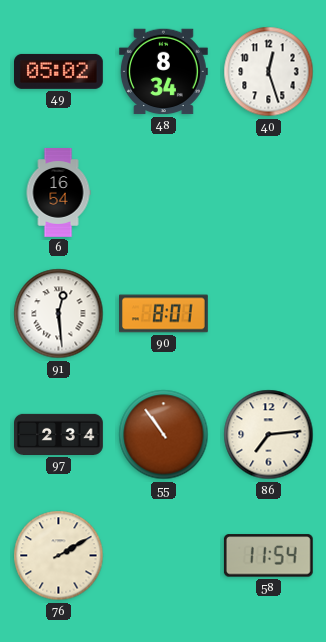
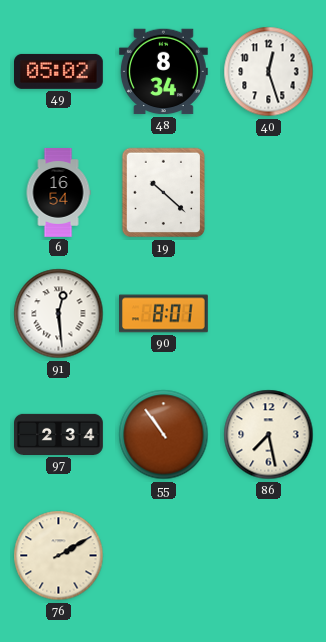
19: none -> 10:22 (164, 193)
86: 7:14 -> 7:28 (269, 435)
58: 11:54 -> none (268, 556)
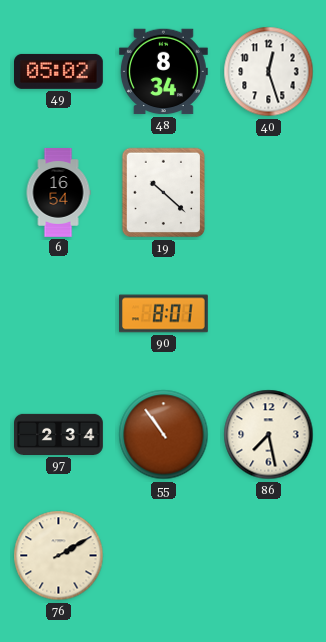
91: 12:29 -> none (59, 314)
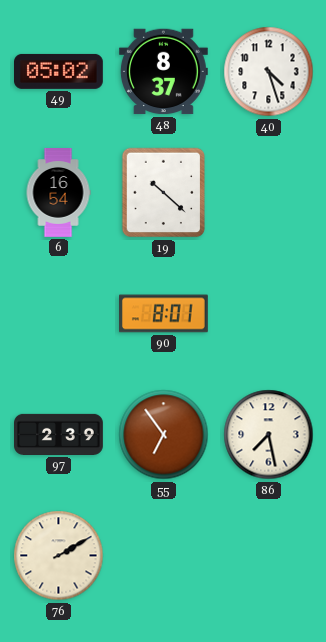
48: 8:34 -> 8:37 (163, 72)
40: 12:27 -> 4:27 (269, 72)
97: 2:34 -> 2:39 (59, 434)
55: 10:54 -> 6:54 (164, 435)
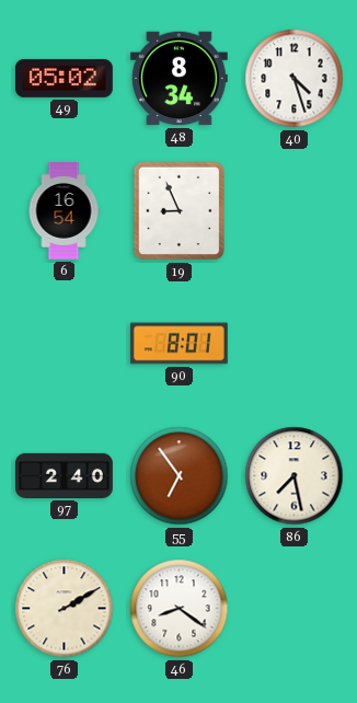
48: 8:37 -> 8:34 (178, 79)
19: 10:22 -> 8:56 (180, 211)
97: 2:39 -> 2:40 (65, 475)
46: none -> 8:21 (180, 609)
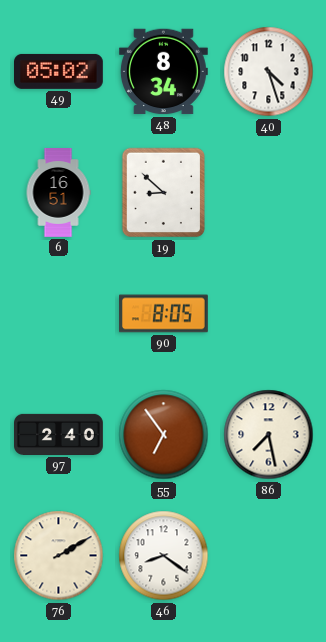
6: 16:54 -> 16:51 (58, 193)
19: 8:56 -> 8:52 (164, 193)
90: 8:01 -> 8:05 (164, 314)
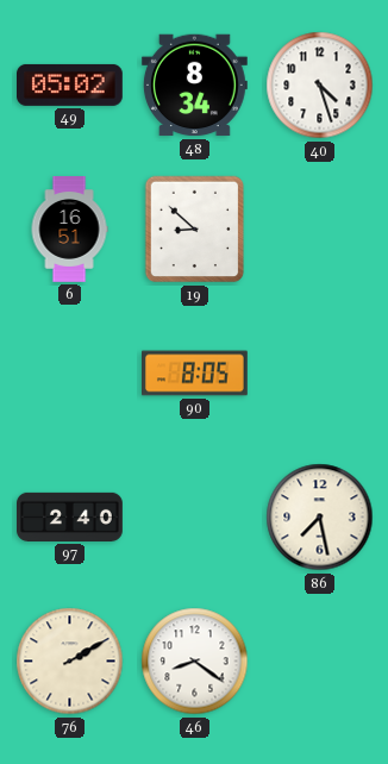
55: 6:54 -> none (164, 435)
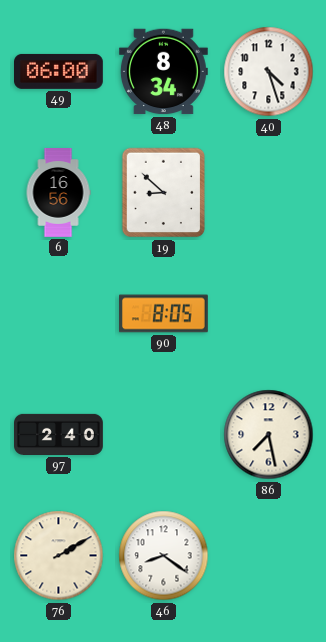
49: 05:02 -> 06:00 (59, 71)
6: 16:51 -> 16:56 (58, 193)
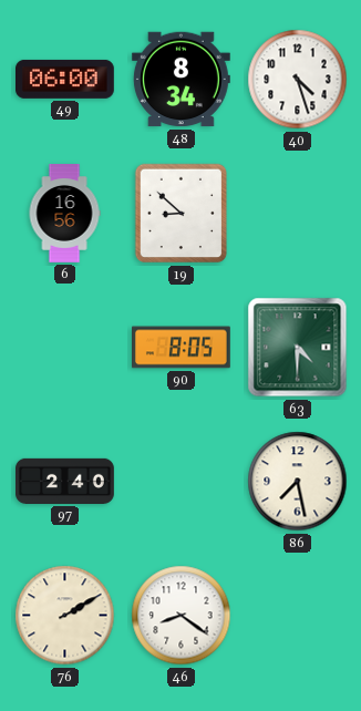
63: none -> 4:30 (298, 348)
